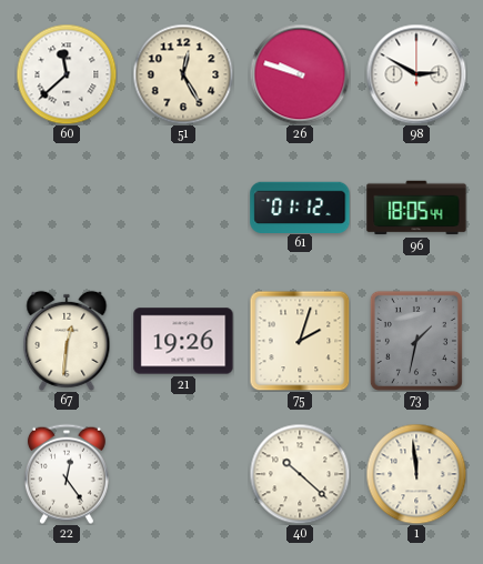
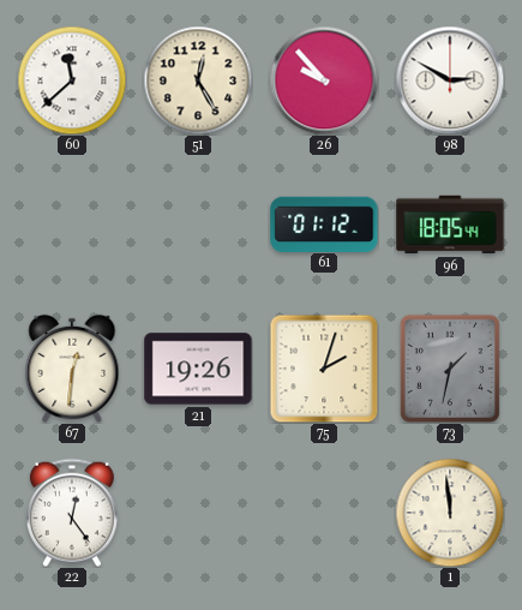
26: 9:48 -> 9:53 (324, 80)
40: 10:22 -> none (300, 474)
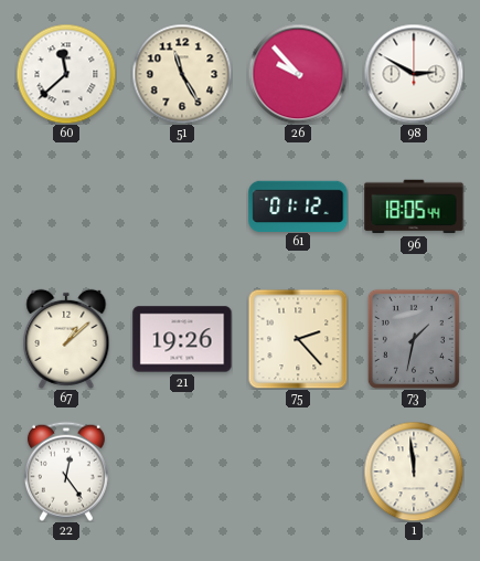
51: 12:25 -> 11:25 (182, 74)
67: 12:31 -> 1:08 (66, 339)
75: 2:03 -> 2:23 (298, 339)
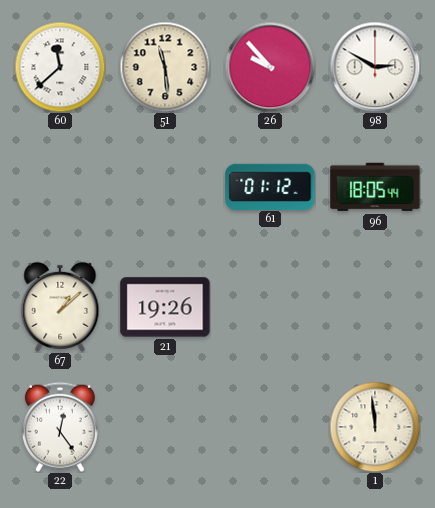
51: 11:25 -> 11:29 (165, 67)
75: 2:23 -> none (298, 339)
73: 1:32 -> none (414, 339)
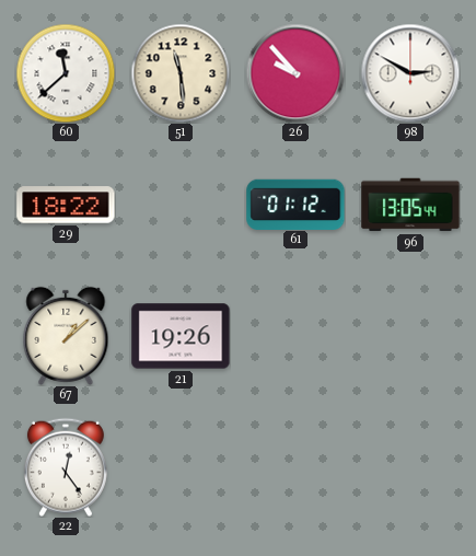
29: none -> 18:22 (66, 205)
96: 18:05 -> 13:05 (410, 205)
1: 11:59 -> none (375, 427)
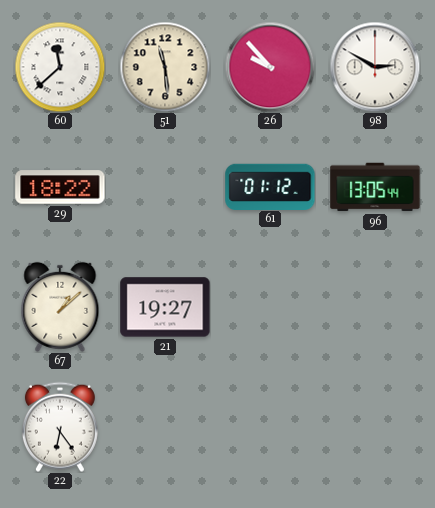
21: 19:26 -> 19:27 (165, 307)
22: 12:24 -> 6:24 (60, 427)
